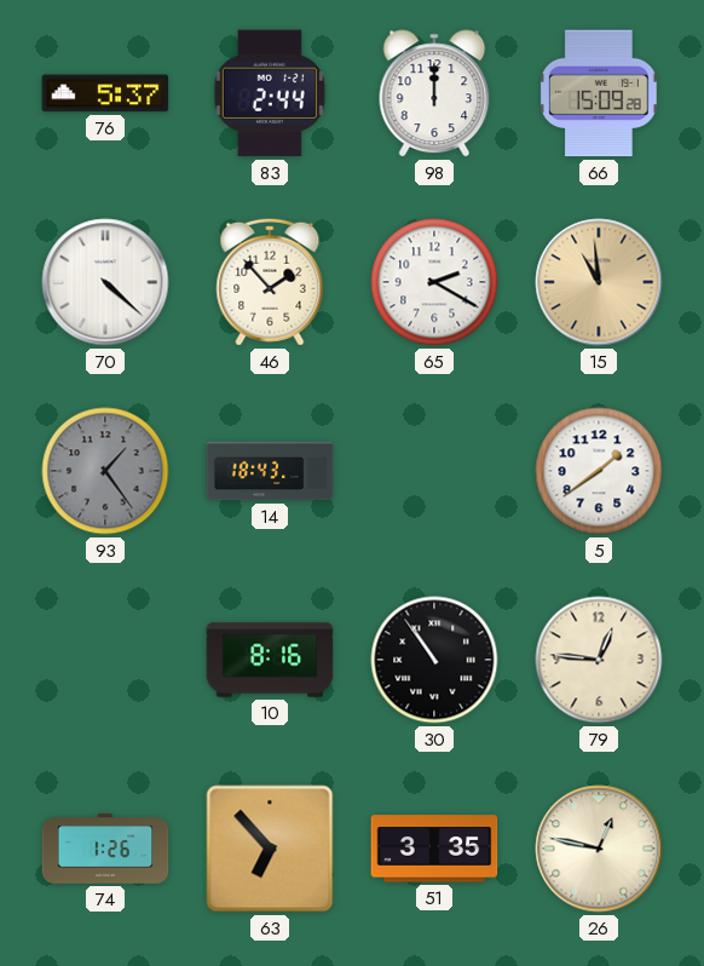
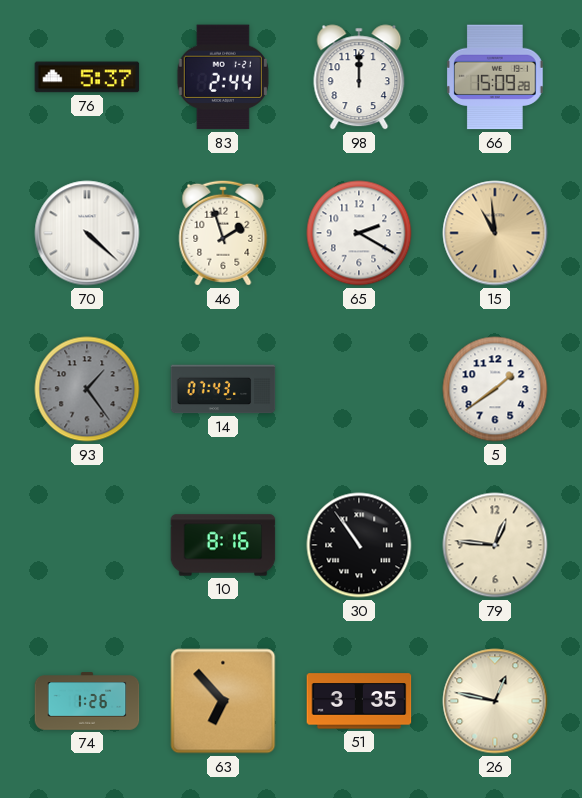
46: 1:53 -> 1:57 (223, 233)
14: 18:43 -> 07:43 (223, 389)
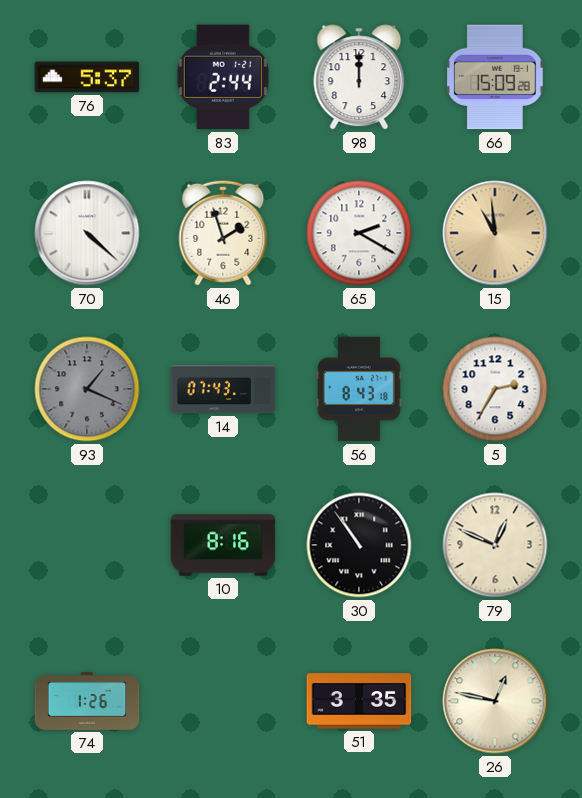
93: 1:24 -> 1:19 (87, 389)
56: none -> 8:43 (359, 389)
5: 1:39 -> 2:35 (495, 389)
79: 12:46 -> 12:49 (495, 545)
63: 6:53 -> none (223, 701)
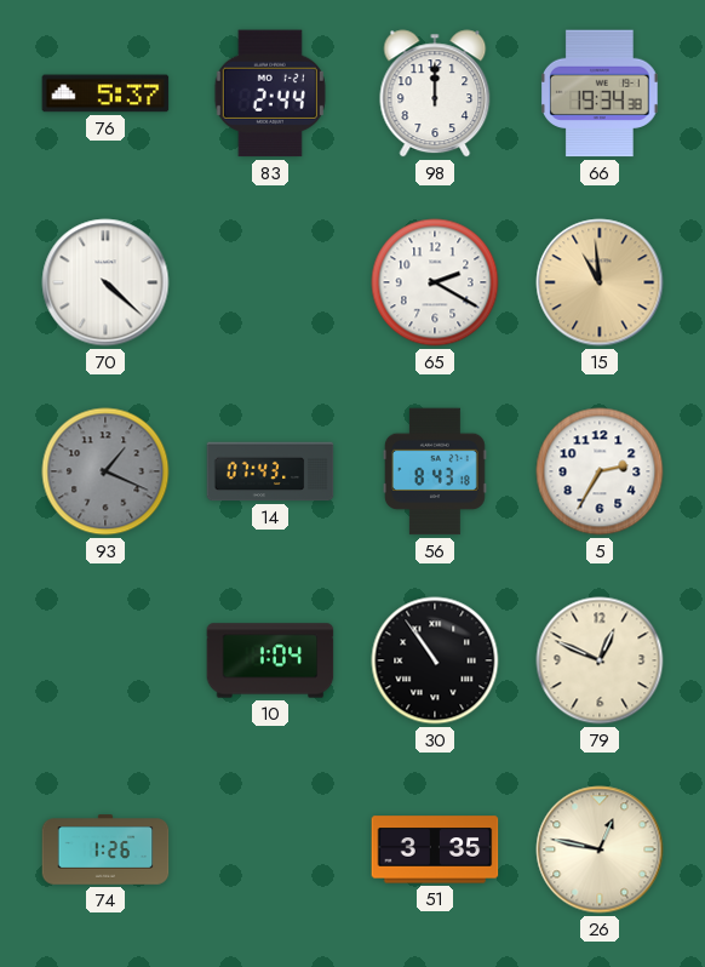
66: 15:09 -> 19:34 (601, 93)
46: 1:57 -> none (223, 233)
10: 8:16 -> 1:04 (270, 660)
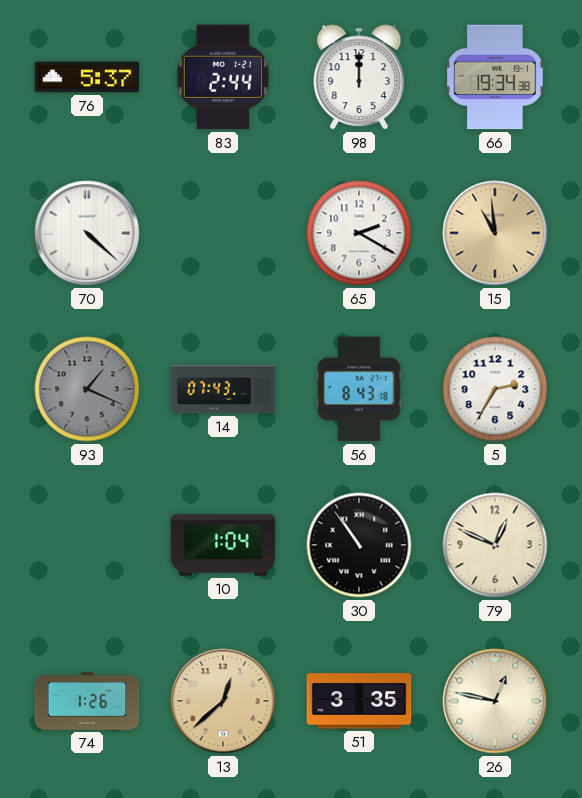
13: none -> 12:38 (223, 701)
